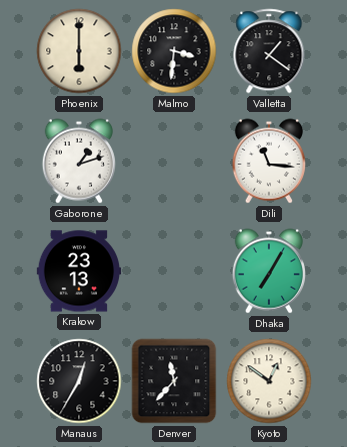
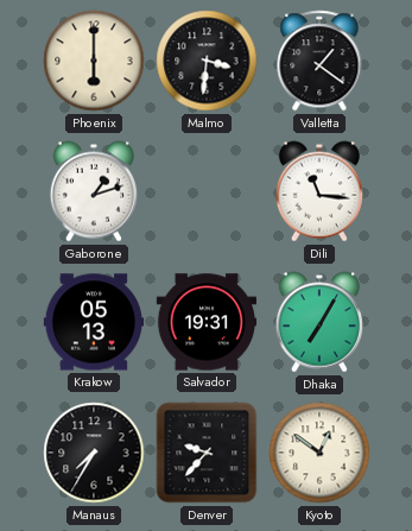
Krakow: 23:13 -> 05:13 (93, 322)
Salvador: none -> 19:31 (205, 322)
Manaus: 12:35 -> 7:35 (94, 453)
Denver: 11:37 -> 9:37 (207, 453)
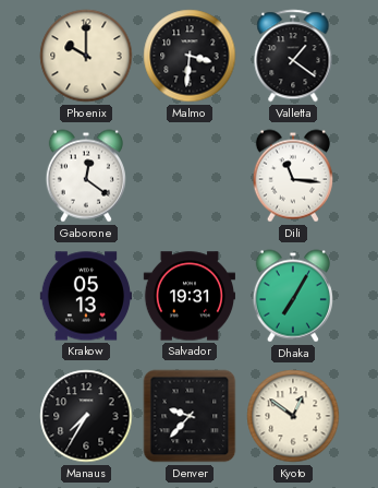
Phoenix: 6:00 -> 10:00 (86, 56)
Gaborone: 1:12 -> 12:21 (86, 176)
